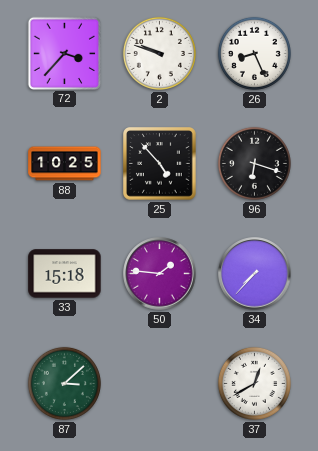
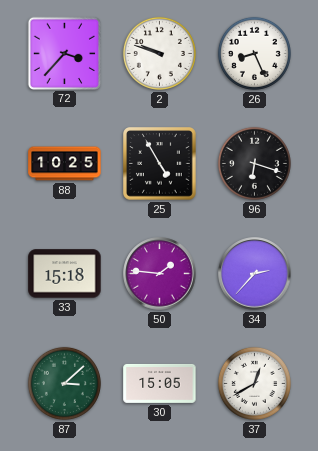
25: 4:53 -> 4:55 (160, 164)
34: 7:37 -> 2:37 (255, 274)
30: none -> 15:05 (160, 383)
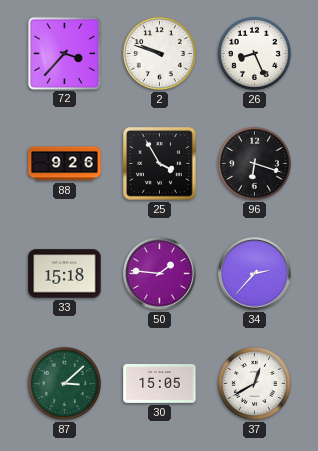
88: 10:25 -> 9:26 (65, 164)
25: 4:55 -> 3:55 (160, 164)
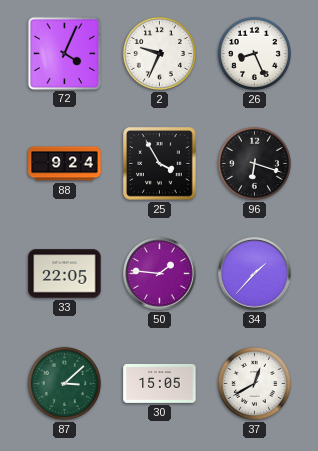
72: 3:37 -> 4:04 (64, 53)
2: 9:48 -> 9:34 (159, 53)
88: 9:26 -> 9:24 (65, 164)
33: 15:18 -> 22:05 (65, 274)
34: 2:37 -> 1:37 (255, 274)
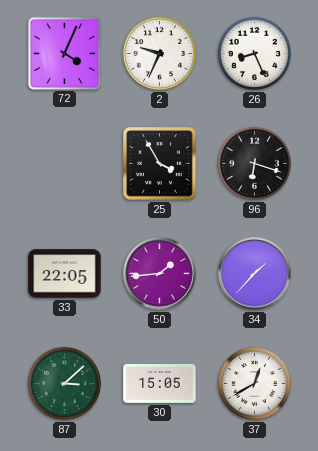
88: 9:24 -> none (65, 164)
50: 1:46 -> 1:44 (160, 274)
